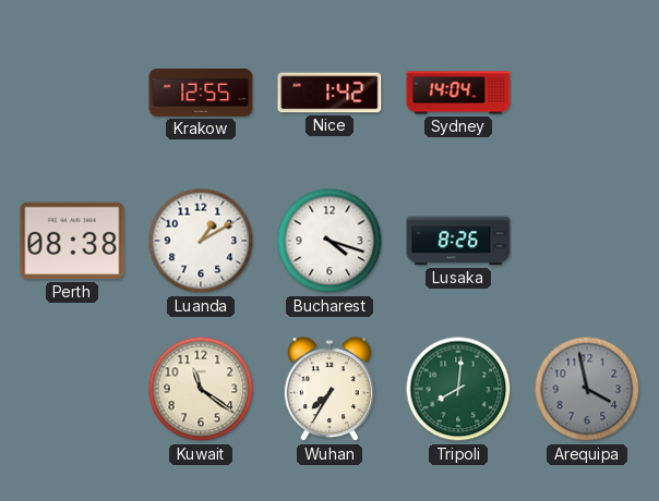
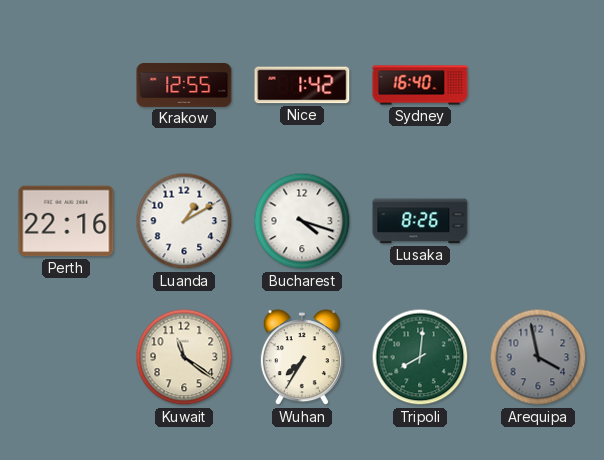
Sydney: 14:04 -> 16:40 (420, 85)
Perth: 08:38 -> 22:16 (66, 221)
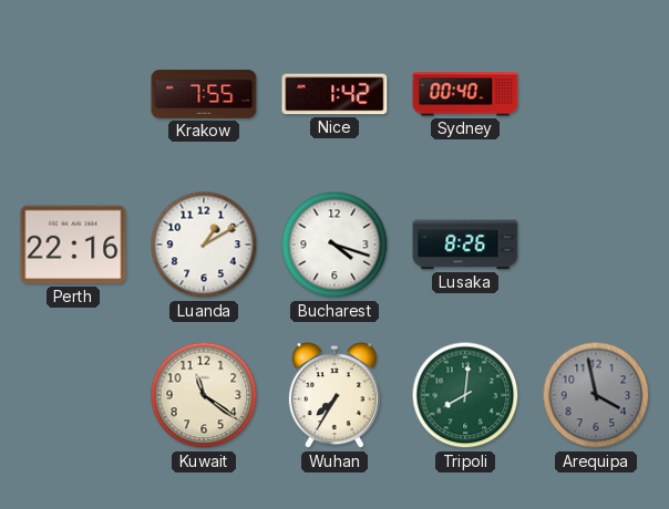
Krakow: 12:55 -> 7:55 (204, 94)
Sydney: 16:40 -> 00:40 (465, 94)
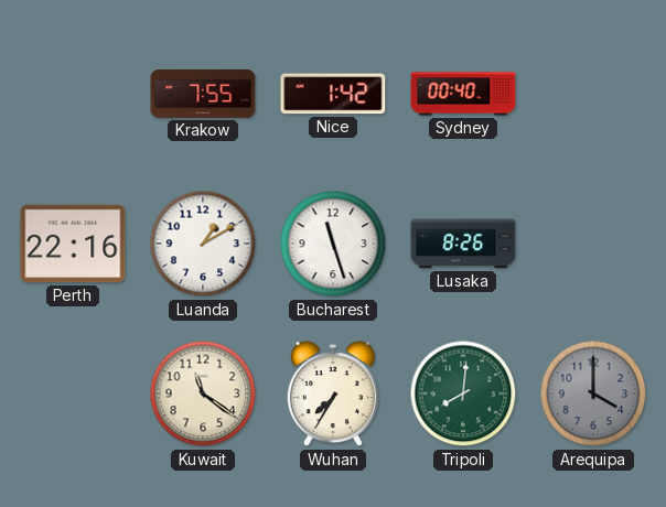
Bucharest: 4:18 -> 11:27 (333, 244)
Arequipa: 3:58 -> 4:00 (593, 393)
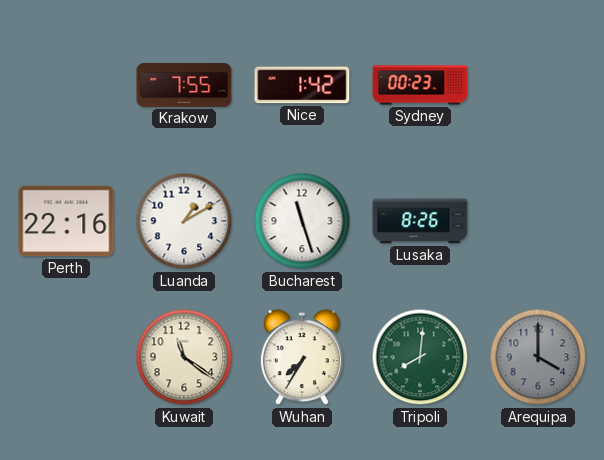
Sydney: 00:40 -> 00:23 (420, 85)
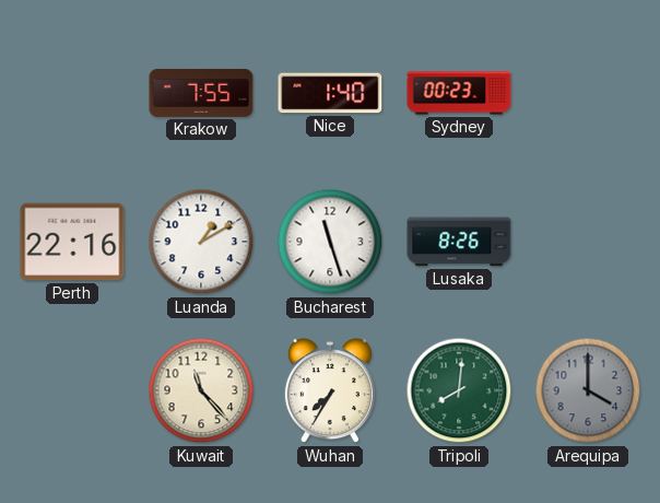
Nice: 1:42 -> 1:40 (330, 93)
Kuwait: 11:21 -> 11:23 (201, 390)
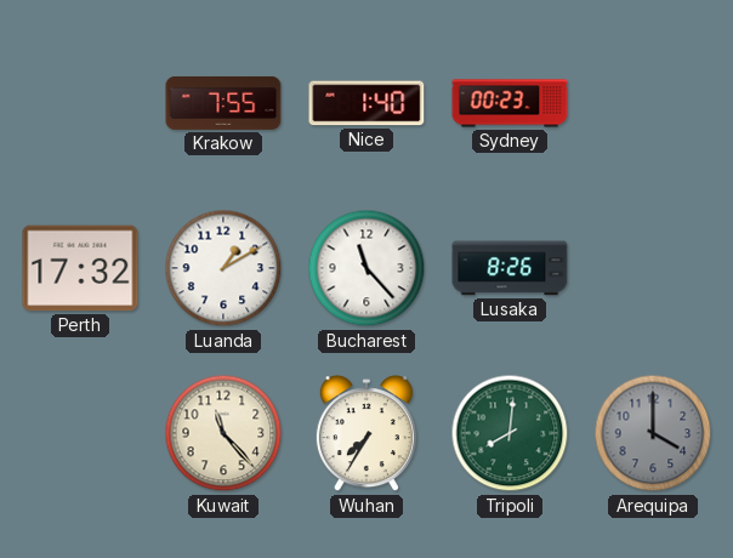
Perth: 22:16 -> 17:32 (80, 268)
Bucharest: 11:27 -> 11:23 (366, 268)
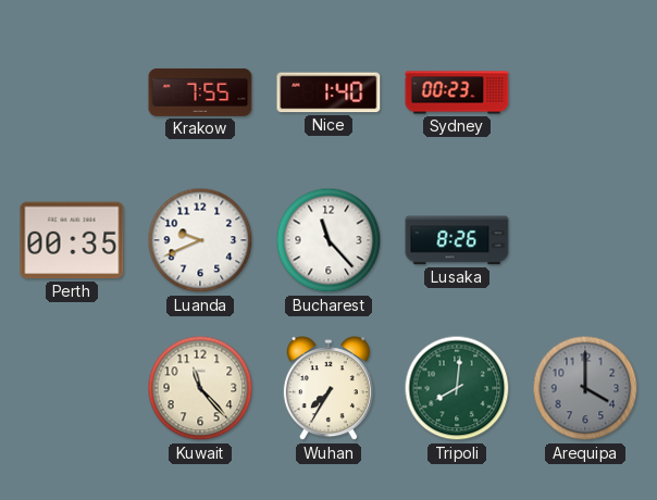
Perth: 17:32 -> 00:35 (72, 240)
Luanda: 1:10 -> 9:41 (200, 240)
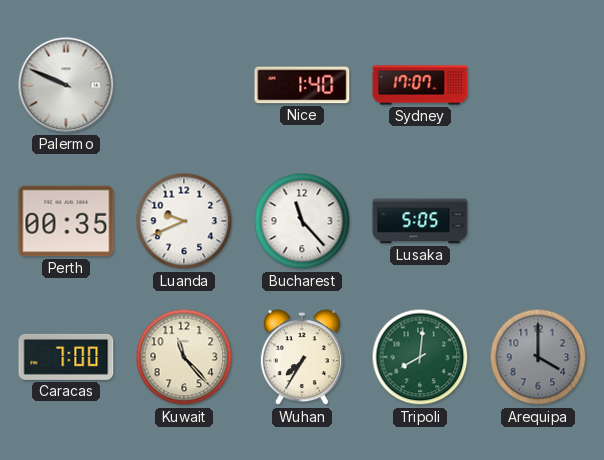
Palermo: none -> 9:49 (66, 85)
Krakow: 7:55 -> none (200, 92)
Sydney: 00:23 -> 17:07 (420, 85)
Lusaka: 8:26 -> 5:05 (420, 221)
Caracas: none -> 7:00 (66, 357)
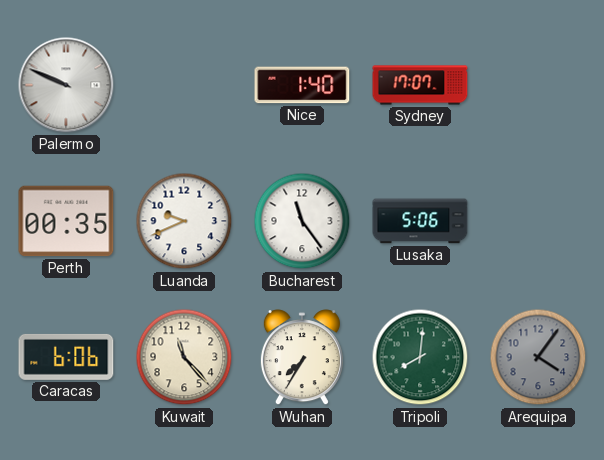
Bucharest: 11:23 -> 11:24 (302, 221)
Lusaka: 5:05 -> 5:06 (420, 221)
Caracas: 7:00 -> 6:06 (66, 357)
Arequipa: 4:00 -> 4:06 (538, 357)
